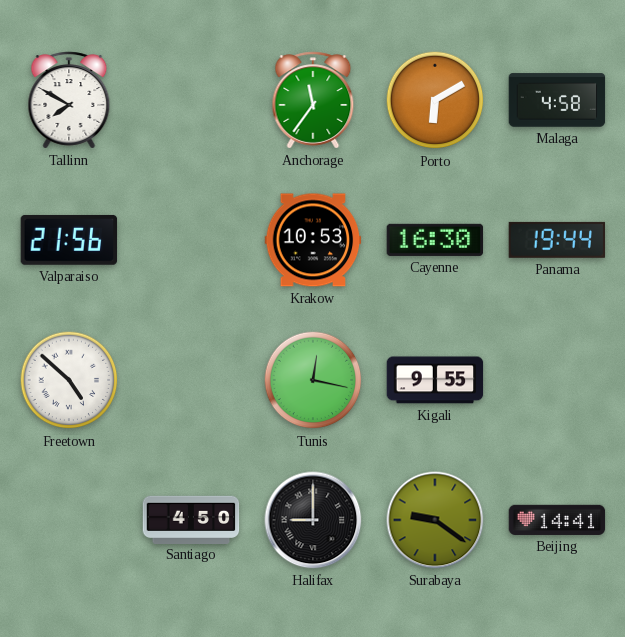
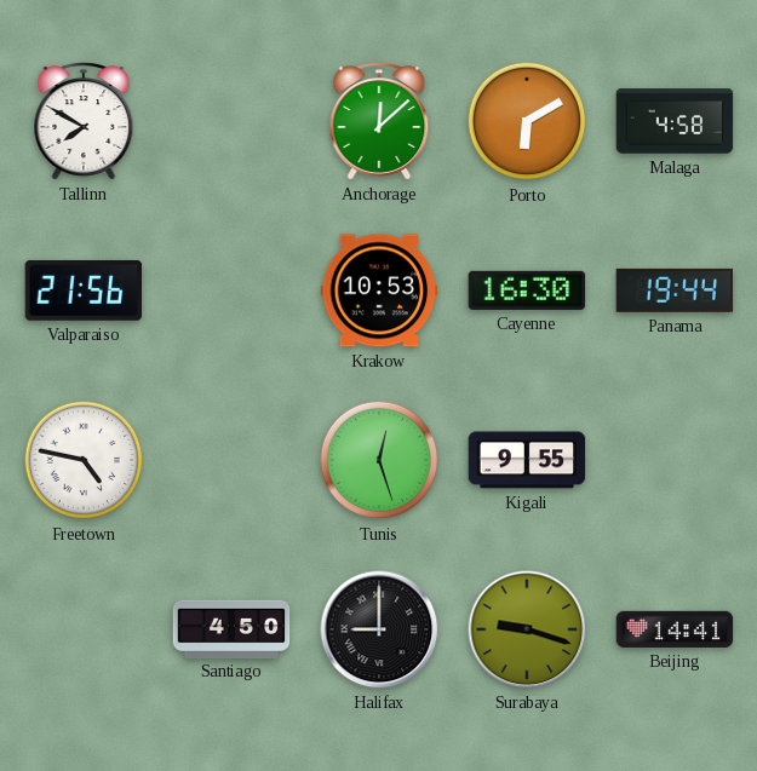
Anchorage: 11:36 -> 12:08 (379, 121)
Freetown: 4:52 -> 4:47 (84, 460)
Tunis: 12:17 -> 12:27 (379, 460)
Surabaya: 9:21 -> 9:18 (527, 629)
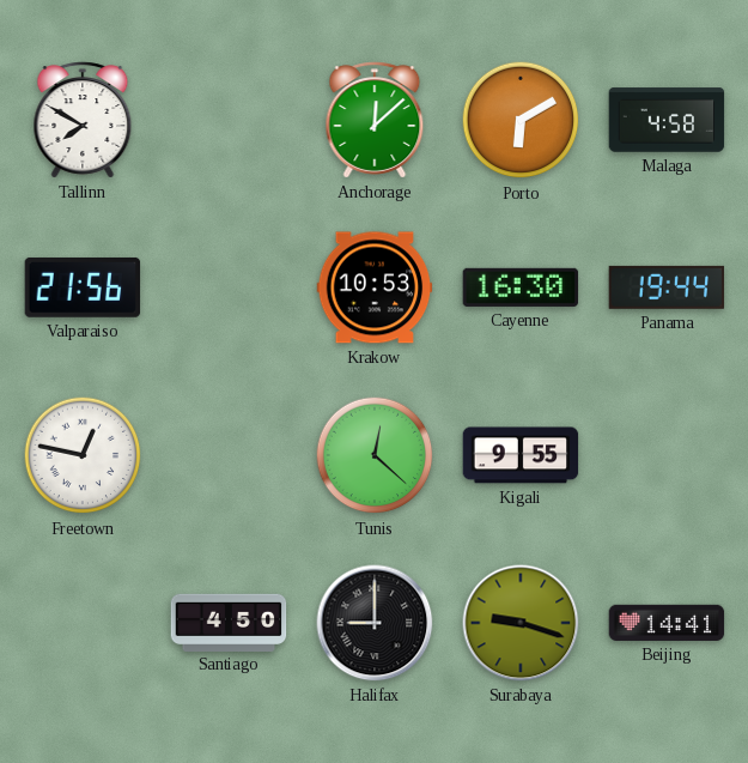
Freetown: 4:47 -> 12:47 (83, 455)
Tunis: 12:27 -> 12:22 (375, 455)
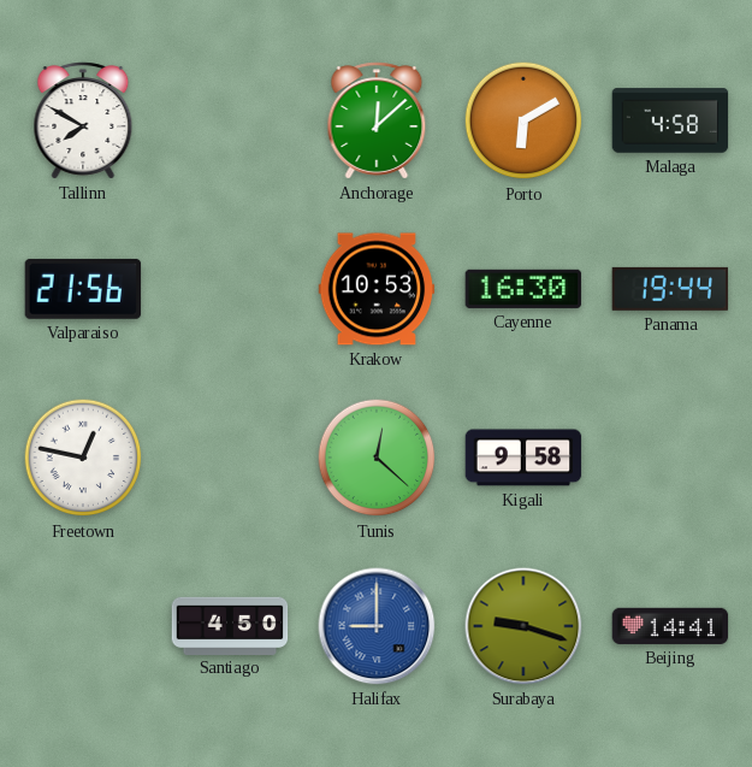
Kigali: 9:55 -> 9:58 (523, 458)
Halifax dial: black -> blue (377, 626)
